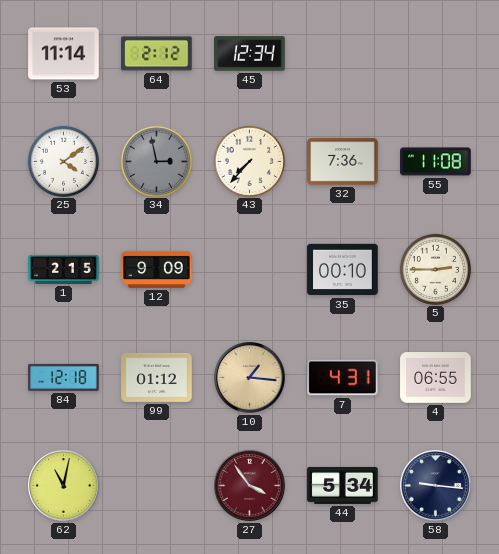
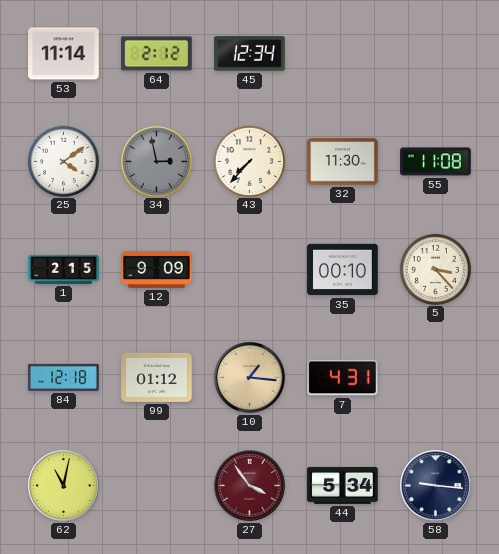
32: 7:36 -> 11:30 (343, 162)
5: 2:45 -> 3:23 (435, 269)
4: 06:55 -> none (436, 378)
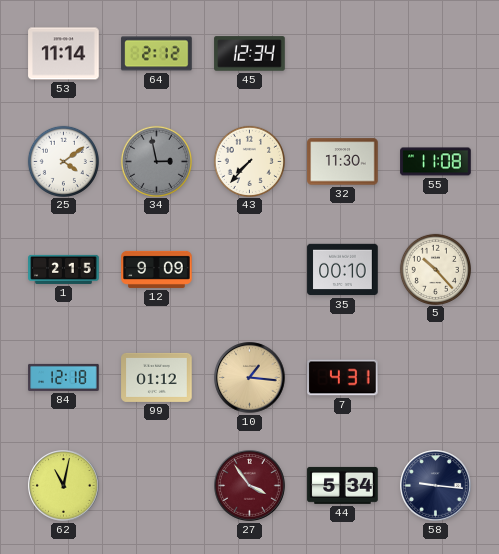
5: 3:23 -> 10:23 (435, 269)
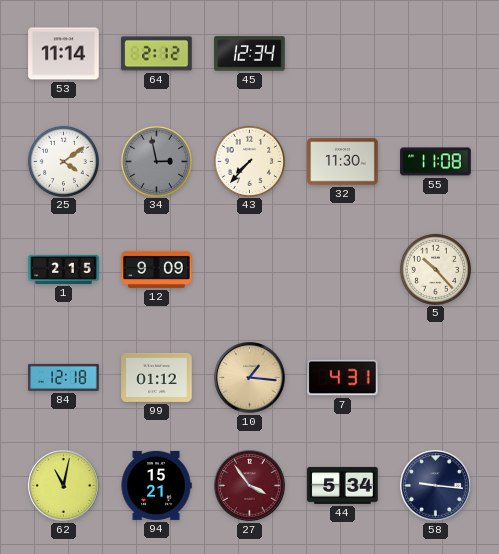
35: 00:10 -> none (343, 270)
94: none -> 15:21 (156, 485)
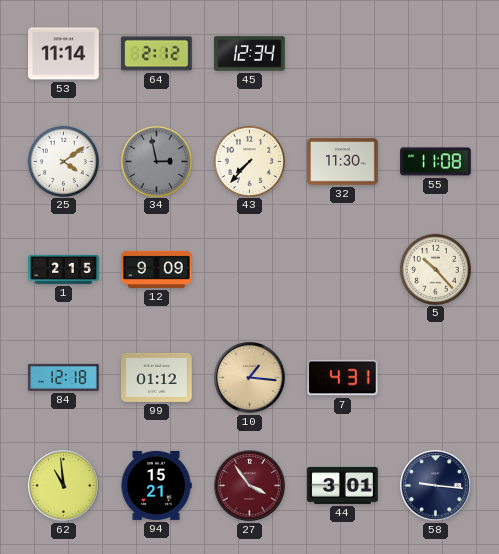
62: 11:02 -> 10:59 (64, 486)
44: 5:34 -> 3:01 (343, 485)
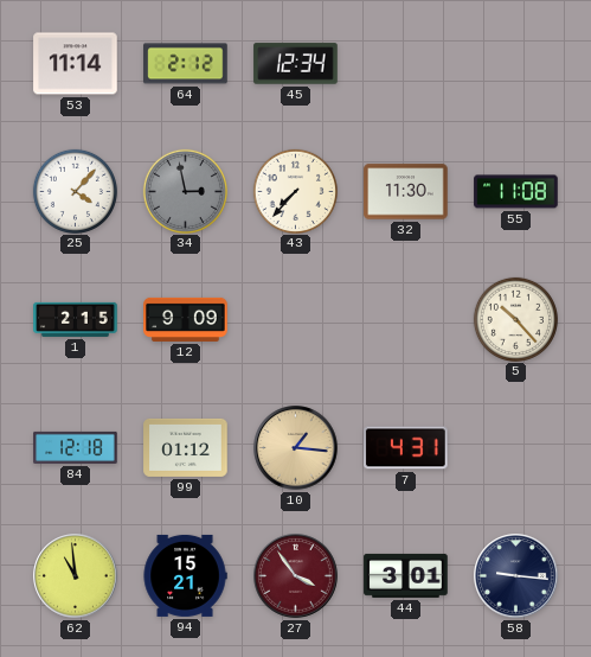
25: 4:09 -> 4:07 (75, 191)
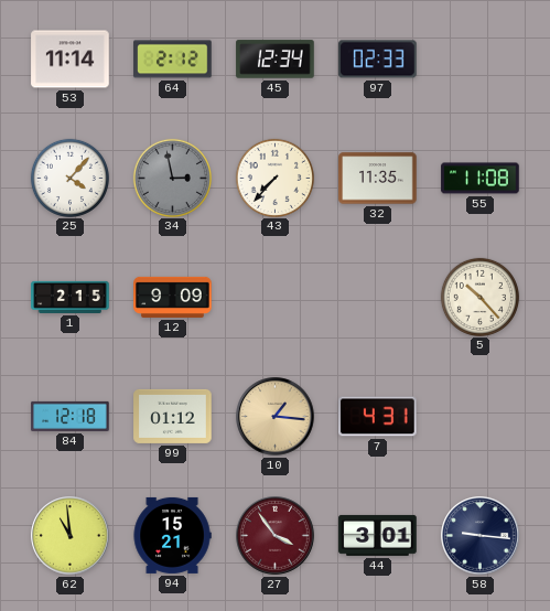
97: none -> 02:33 (378, 60)
32: 11:30 -> 11:35 (378, 179)
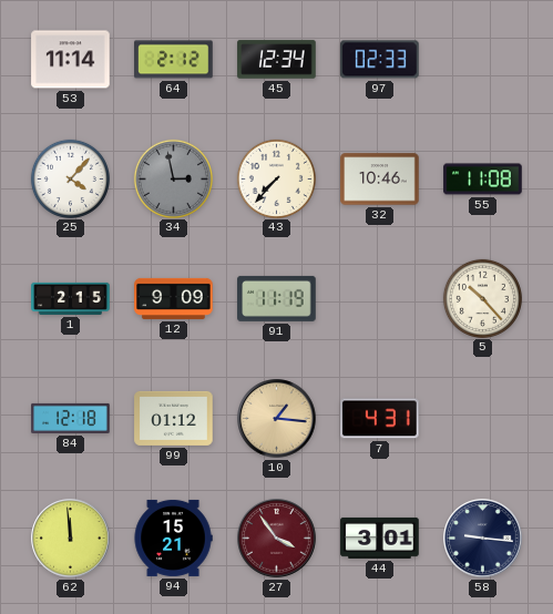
32: 11:35 -> 10:46 (380, 180)
91: none -> 11:19 (277, 298)
62: 10:59 -> 11:59 (71, 539)
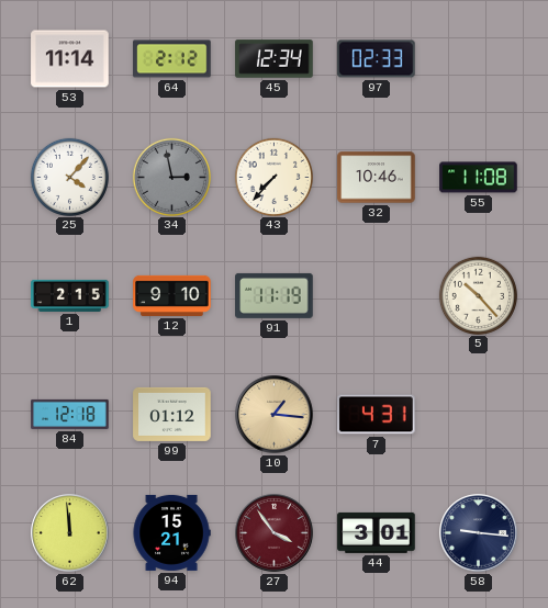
12: 9:09 -> 9:10 (172, 295)
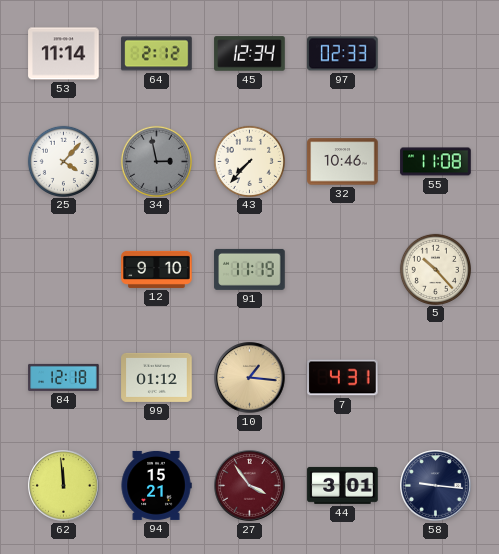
1: 2:15 -> none (70, 295)
